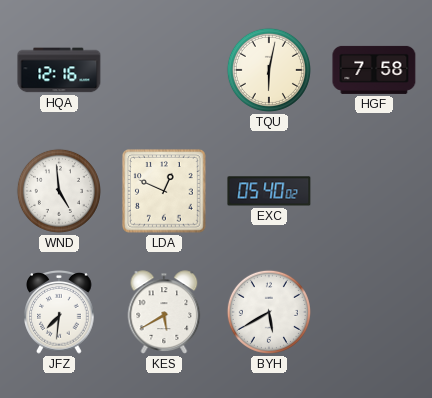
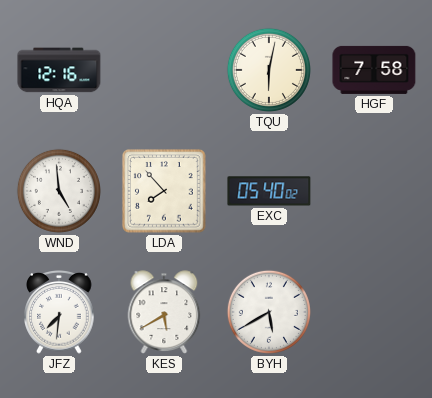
LDA: 12:49 -> 7:53 (165, 192)
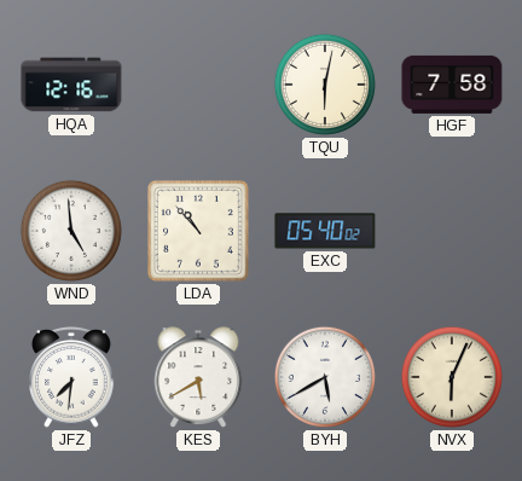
LDA: 7:53 -> 10:53 (199, 232)
NVX: none -> 6:04 (452, 377)
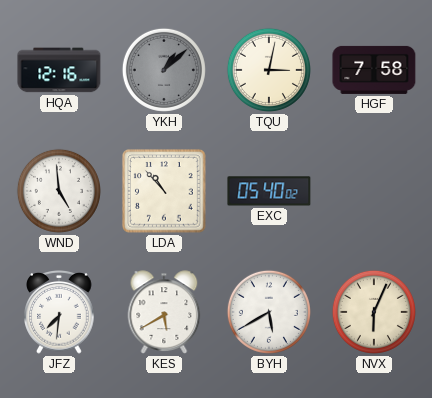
YKH: none -> 1:08 (164, 70)
TQU: 6:02 -> 3:02 (269, 70)
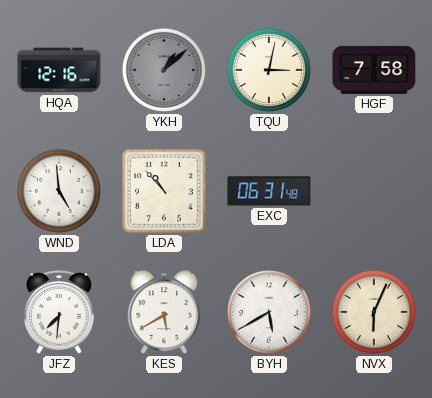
EXC: 05:40 -> 06:31 (269, 191)
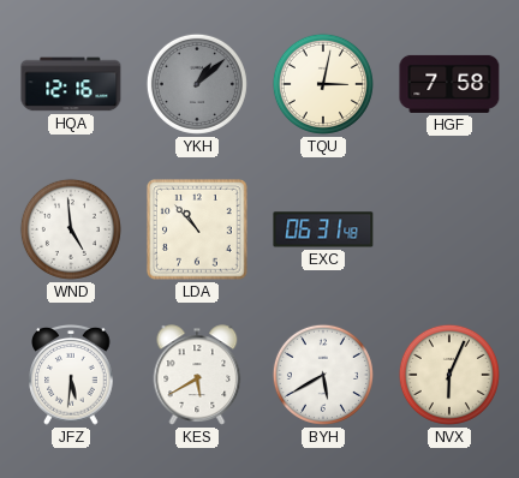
JFZ: 7:31 -> 5:31 (71, 376)
